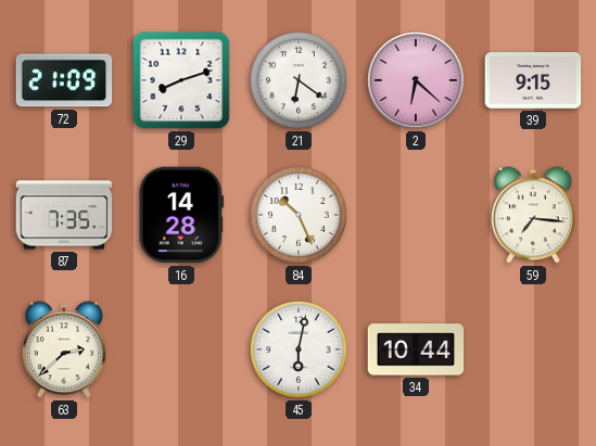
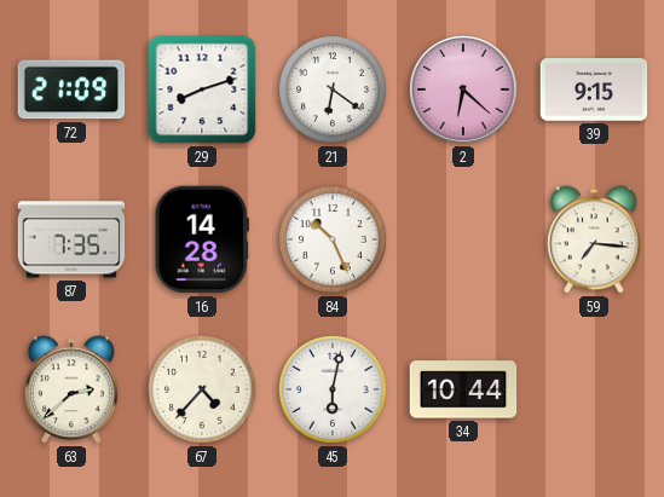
67: none -> 4:37 (203, 391)
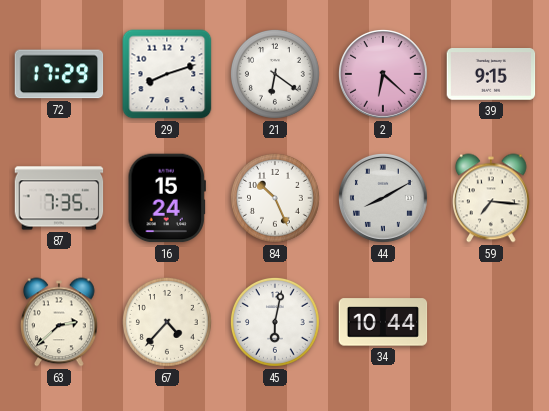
72: 21:09 -> 17:29 (59, 74)
16: 14:28 -> 15:24 (167, 198)
44: none -> 8:10 (384, 199)
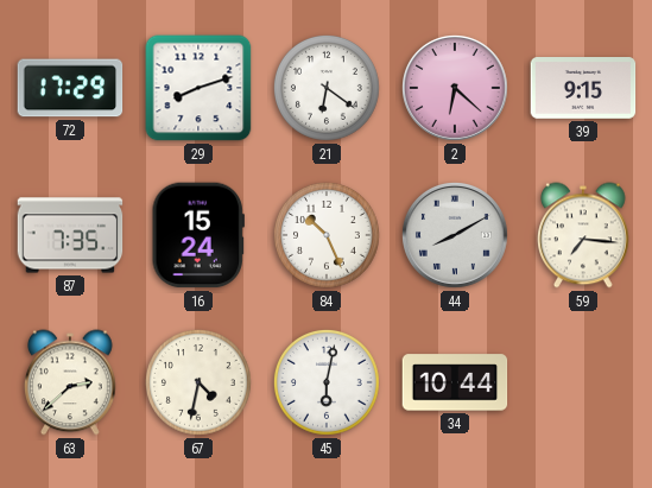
67: 4:37 -> 4:32 (200, 384)
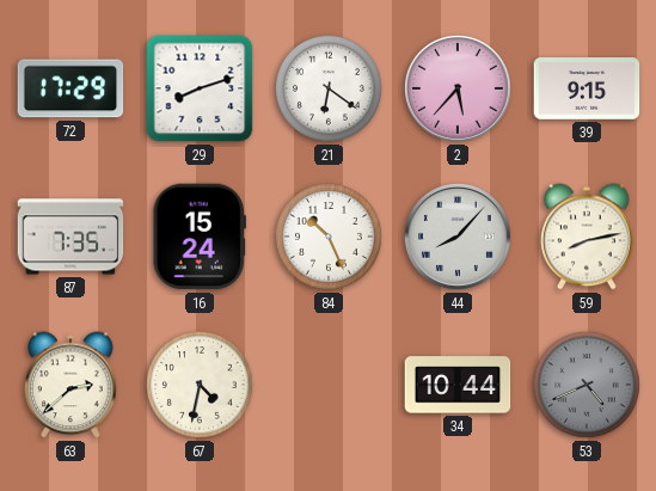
2: 6:22 -> 5:37 (459, 90)
44: 8:10 -> 8:07 (459, 238)
59: 7:16 -> 8:13 (588, 237)
45: 6:02 -> none (328, 384)
53: none -> 4:41 (588, 386)
